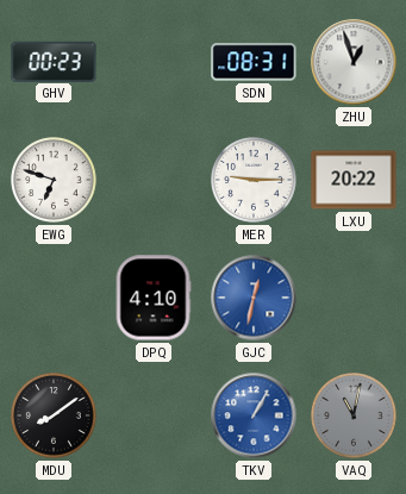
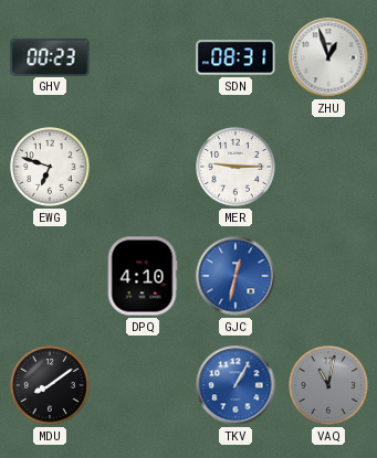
LXU: 20:22 -> none (354, 180)
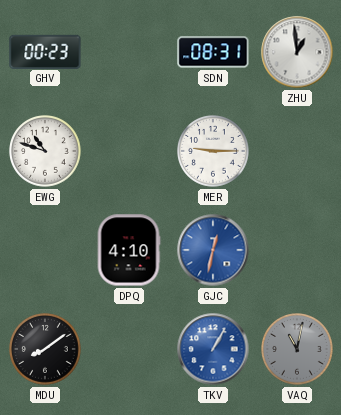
ZHU: 12:57 -> 12:59 (297, 52)
EWG: 6:48 -> 10:48 (45, 151)
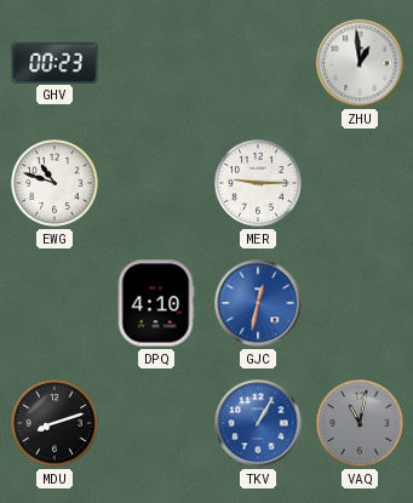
SDN: 08:31 -> none (213, 52)
MDU: 8:09 -> 8:12 (55, 423)
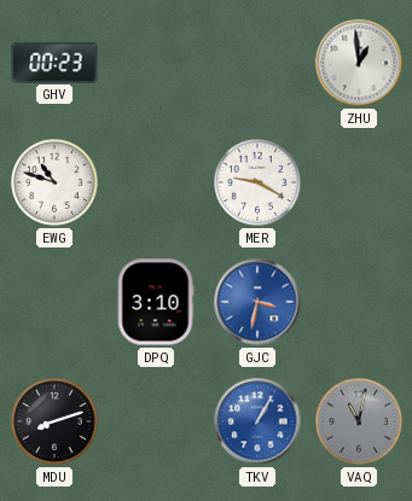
MER: 9:15 -> 9:20 (257, 182)
DPQ: 4:10 -> 3:10 (156, 302)
GJC: 12:32 -> 3:32 (257, 302)
